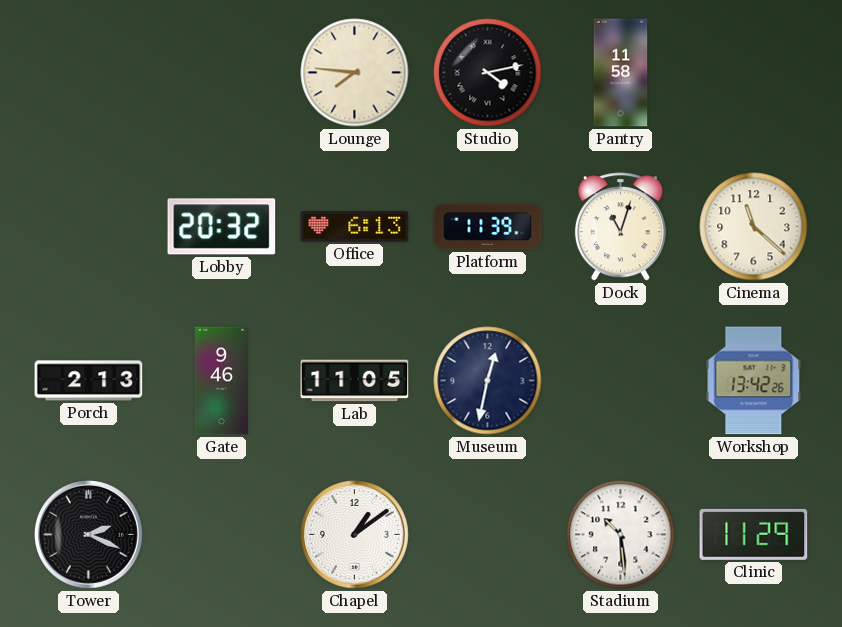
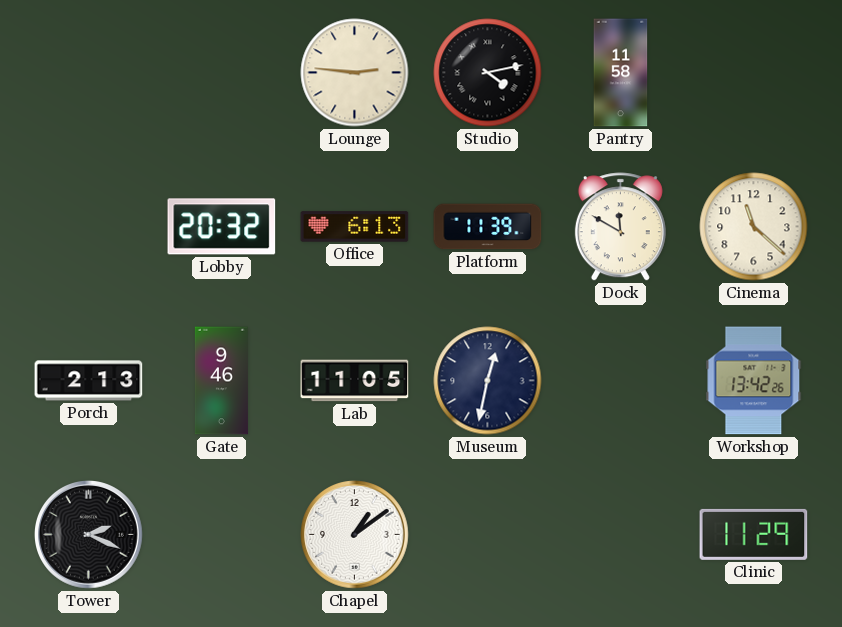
Lounge: 7:46 -> 2:46 (355, 73)
Dock: 11:03 -> 11:50 (620, 227)
Stadium: 10:29 -> none (621, 535)
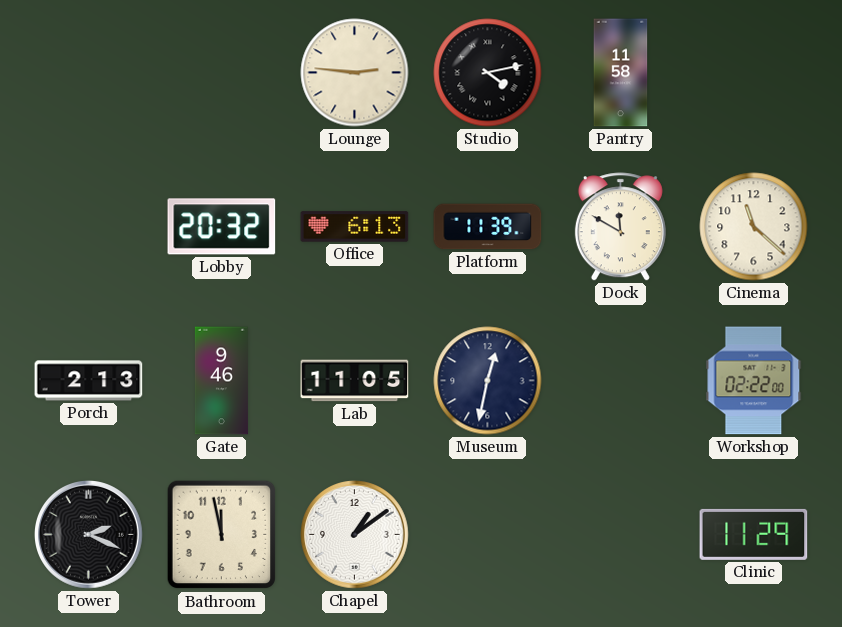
Workshop: 13:42 -> 02:22 (754, 381)
Bathroom: none -> 11:58 (222, 535)
